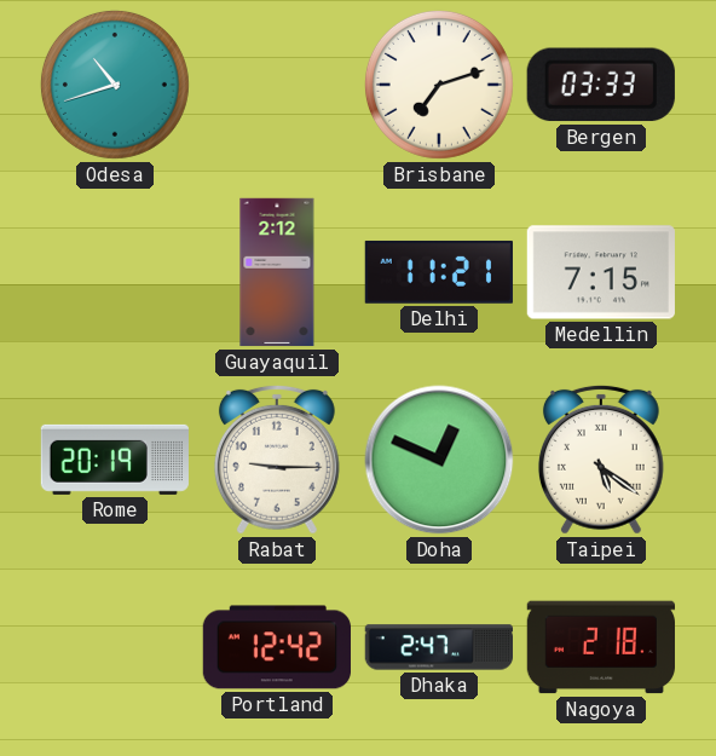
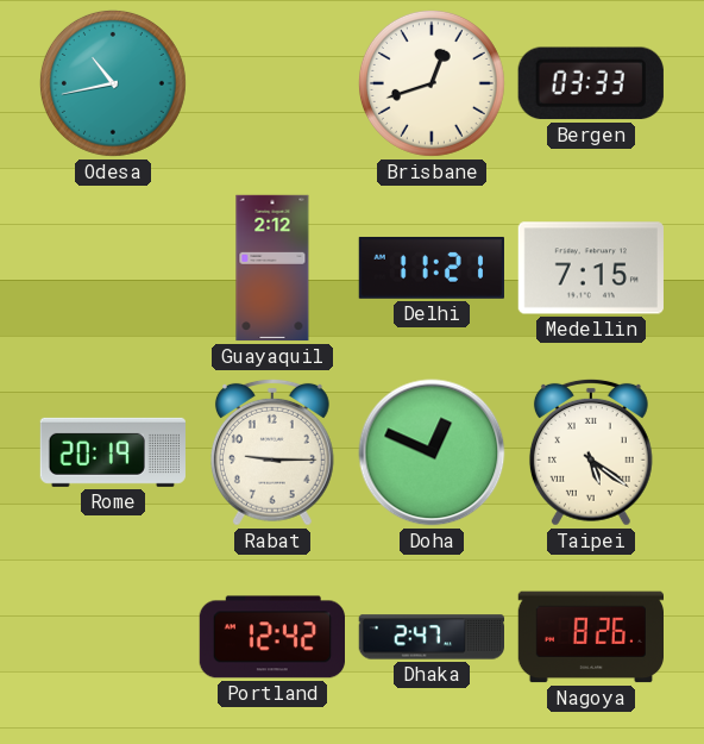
Odesa: 10:42 -> 10:43 (113, 83)
Brisbane: 7:12 -> 12:42 (432, 83)
Nagoya: 2:18 -> 8:26 (590, 637)
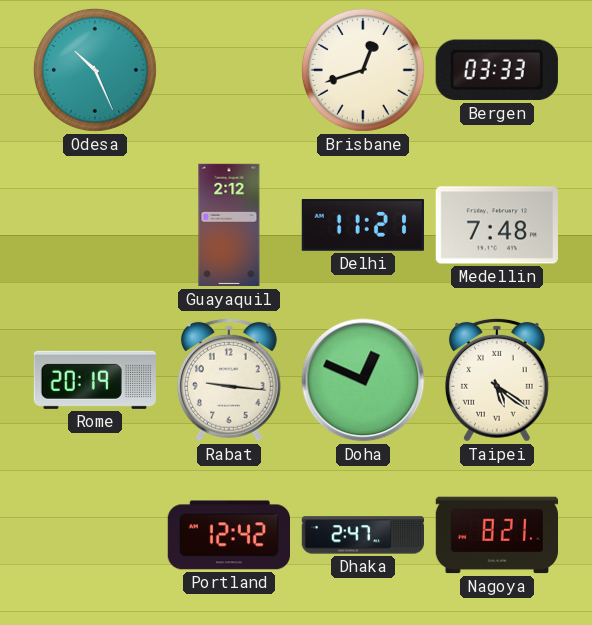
Odesa: 10:43 -> 10:26 (95, 70)
Medellin: 7:15 -> 7:48 (497, 225)
Rabat: 9:15 -> 9:16 (229, 380)
Nagoya: 8:26 -> 8:21 (496, 535)
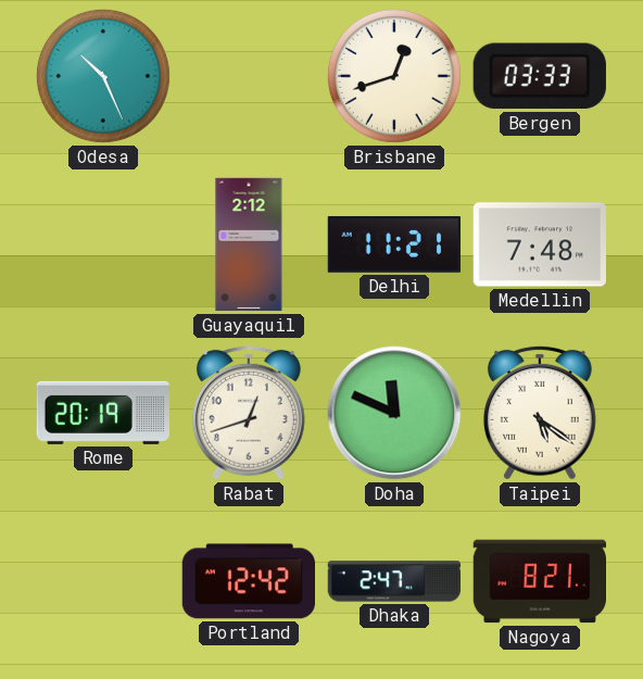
Rabat: 9:16 -> 12:42 (249, 413)
Doha: 12:49 -> 11:49 (394, 413)
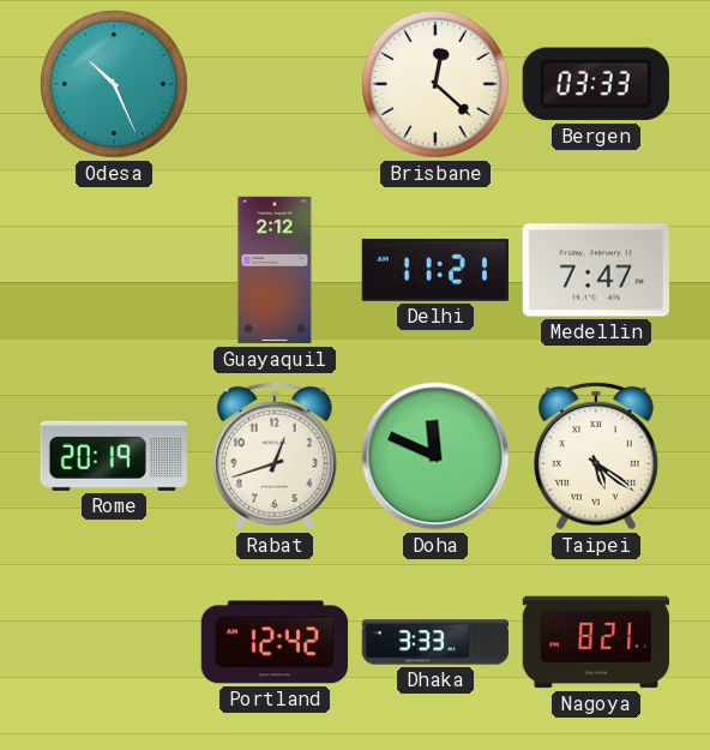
Brisbane: 12:42 -> 12:22 (435, 84)
Medellin: 7:48 -> 7:47 (596, 270)
Dhaka: 2:47 -> 3:33 (434, 642)
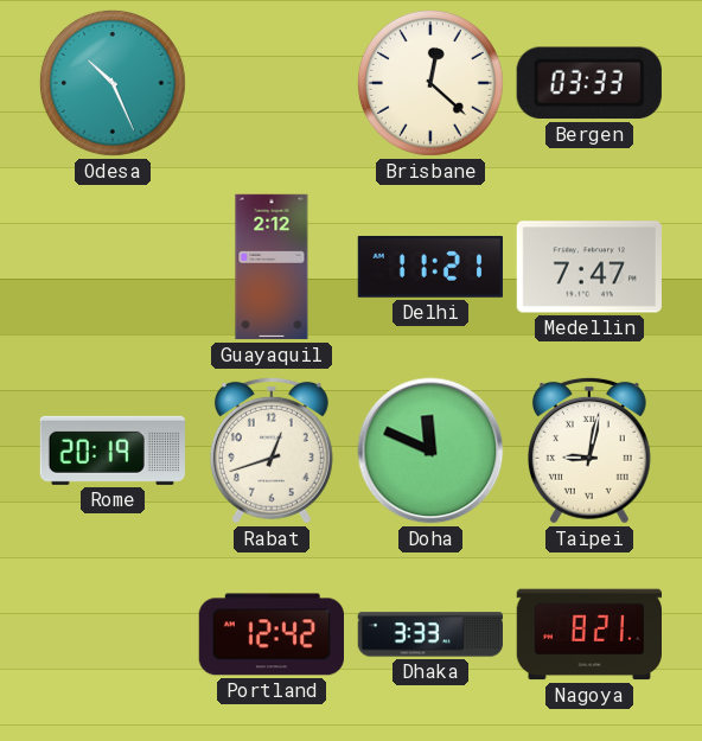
Taipei: 5:21 -> 9:02 (589, 451)
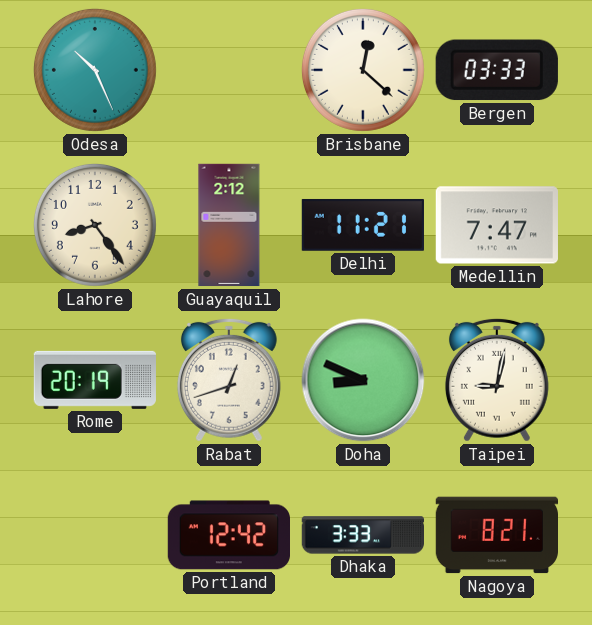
Lahore: none -> 8:24 (95, 225)
Doha: 11:49 -> 8:49 (363, 380)
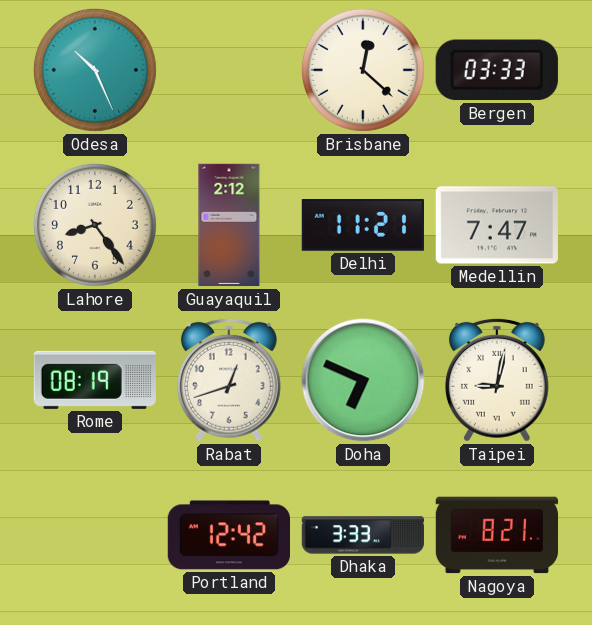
Rome: 20:19 -> 08:19 (95, 380)
Doha: 8:49 -> 6:49 (363, 380)
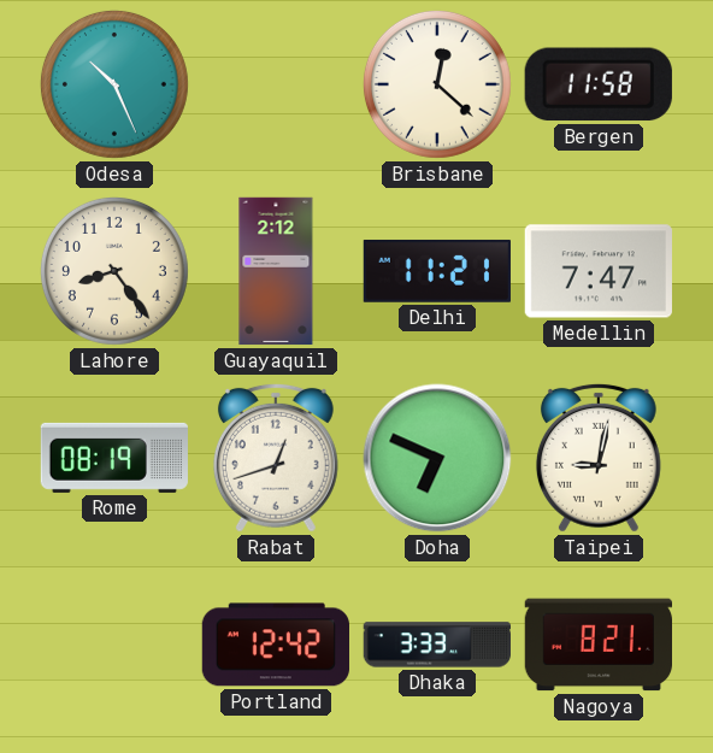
Bergen: 03:33 -> 11:58 (599, 84)
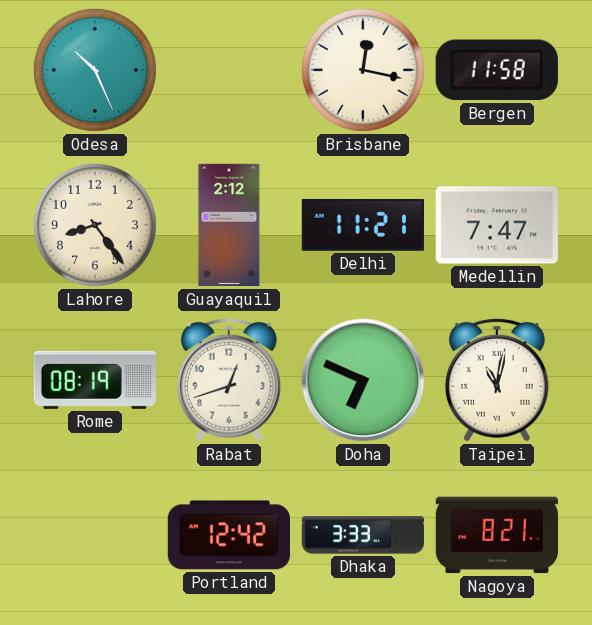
Brisbane: 12:22 -> 12:17 (363, 70)
Taipei: 9:02 -> 11:02 (497, 380)
